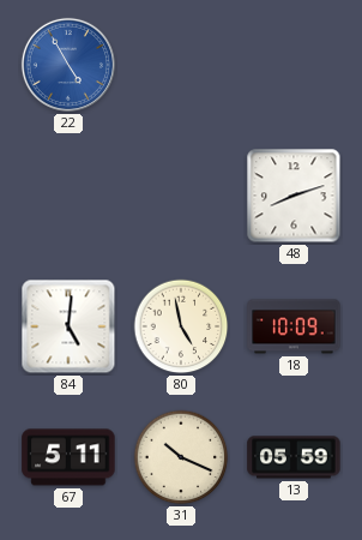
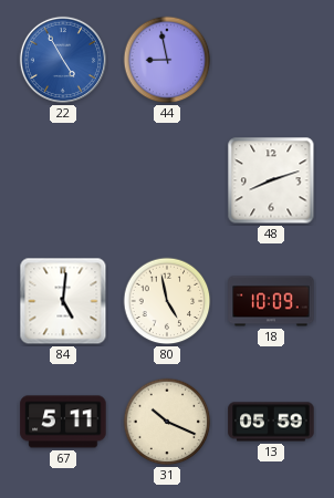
44: none -> 8:58 (167, 60)
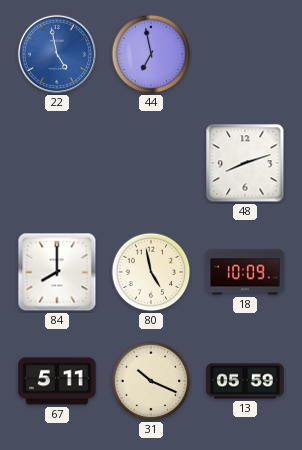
22: 4:55 -> 4:58 (57, 54)
44: 8:58 -> 6:58 (151, 54)
84: 5:01 -> 8:00 (57, 272)
